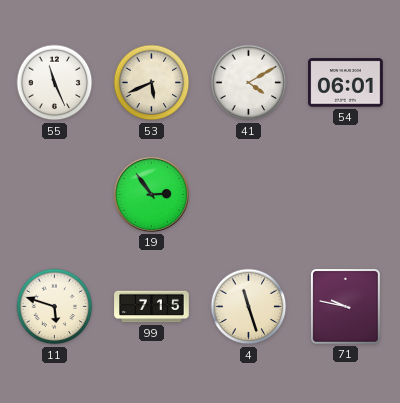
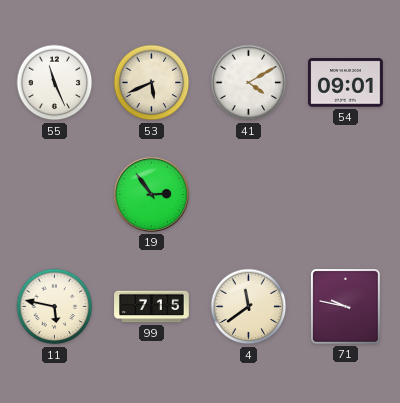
54: 06:01 -> 09:01 (346, 83)
11: 5:48 -> 5:47 (55, 307)
4: 11:27 -> 11:39 (249, 307)
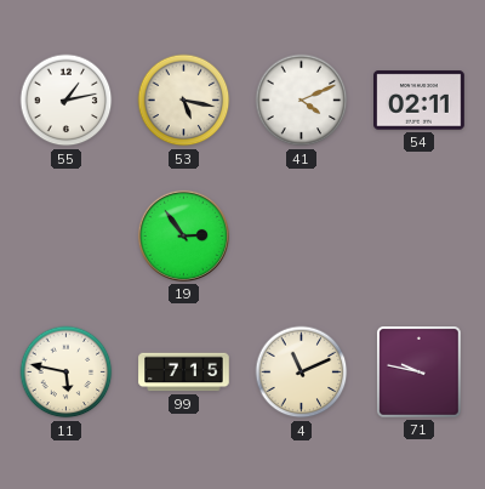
55: 11:26 -> 1:13 (67, 101)
53: 5:41 -> 5:17 (184, 101)
41: 4:10 -> 4:11 (302, 101)
54: 09:01 -> 02:11 (420, 101)
4: 11:39 -> 11:11 (302, 373)
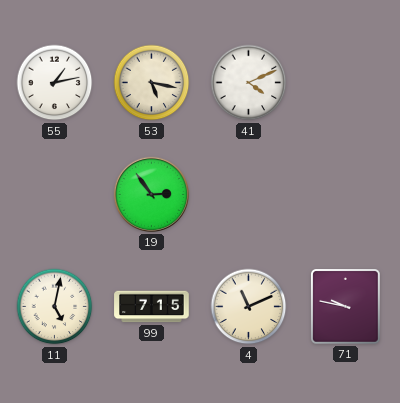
54: 02:11 -> none (420, 101)
11: 5:47 -> 5:02 (55, 307)
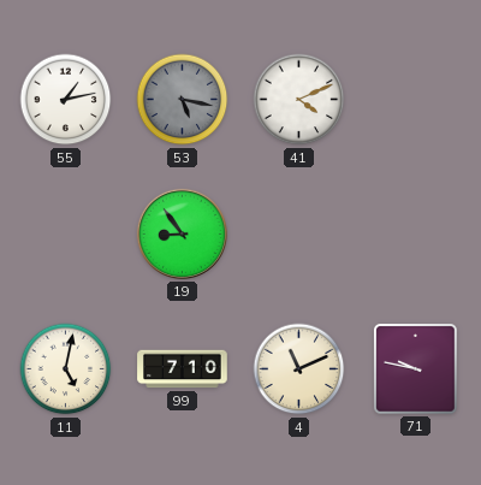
53 dial: cream -> grey (183, 100)
19: 2:54 -> 8:54 (182, 233)
99: 7:15 -> 7:10 (183, 369)
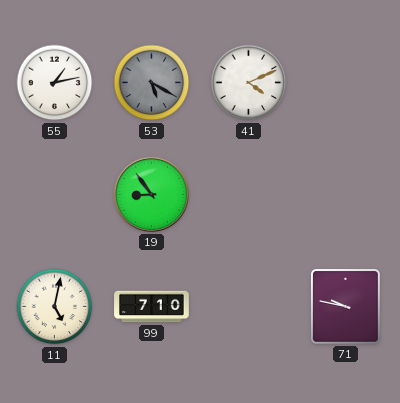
53: 5:17 -> 5:20 (152, 83)
4: 11:11 -> none (299, 369)
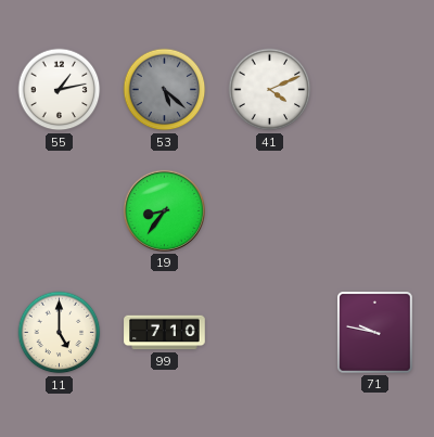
53: 5:20 -> 5:22 (165, 90)
19: 8:54 -> 8:36 (164, 210)
11: 5:02 -> 5:00 (60, 333)
